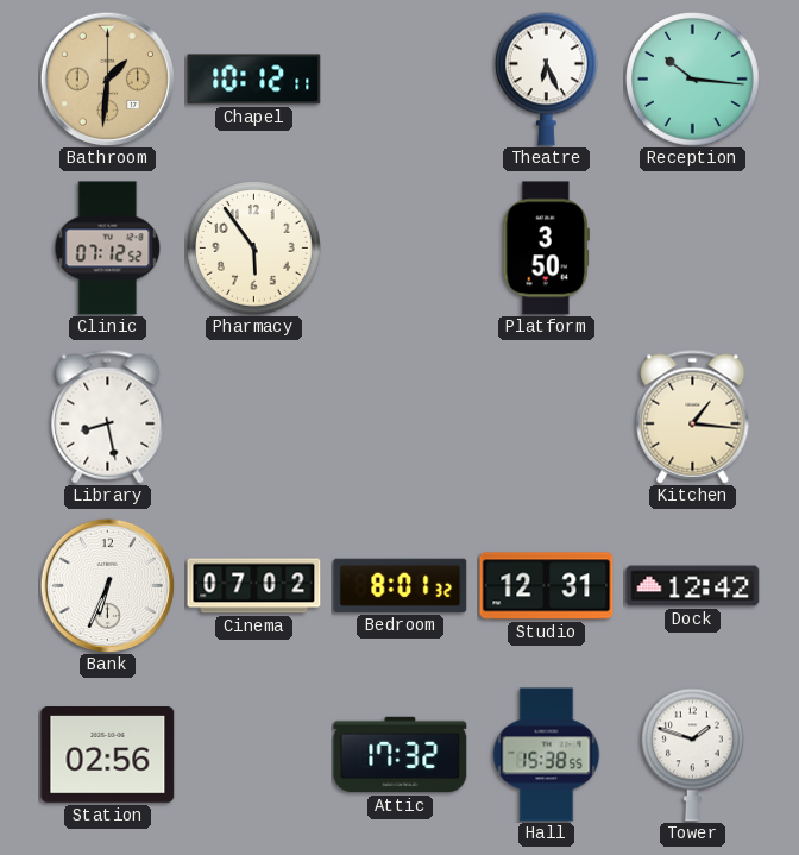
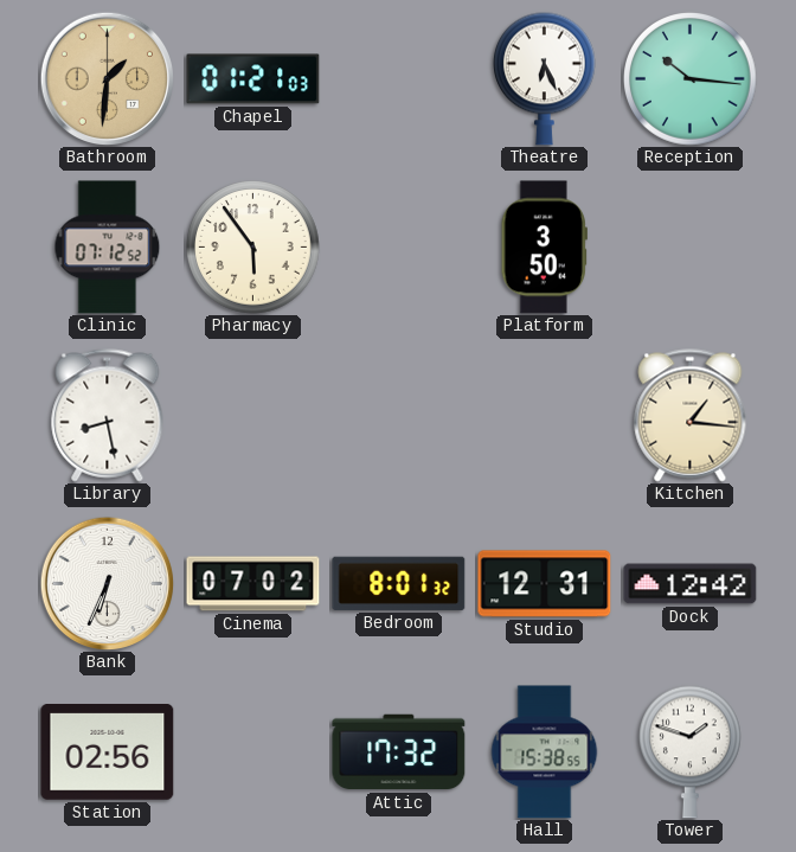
Chapel: 10:12 -> 01:21 (253, 79)
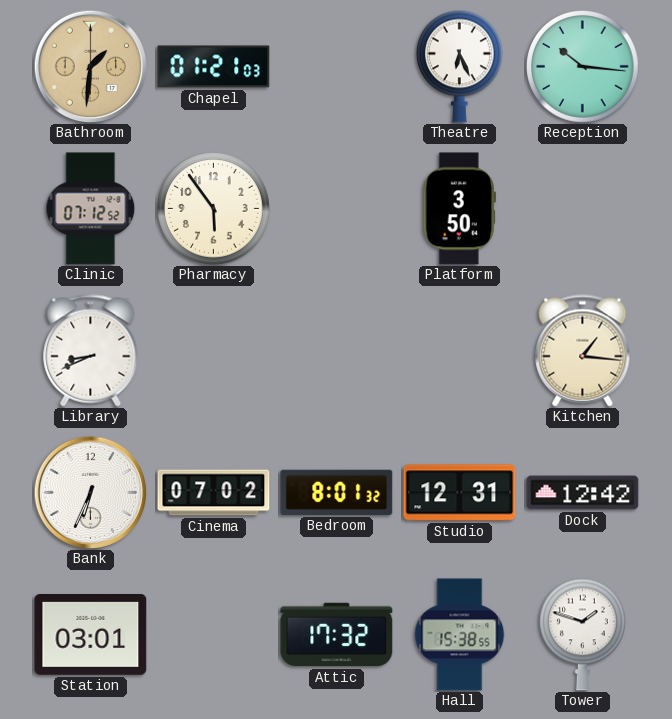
Library: 8:28 -> 8:41 (91, 351)
Station: 02:56 -> 03:01 (91, 635)
